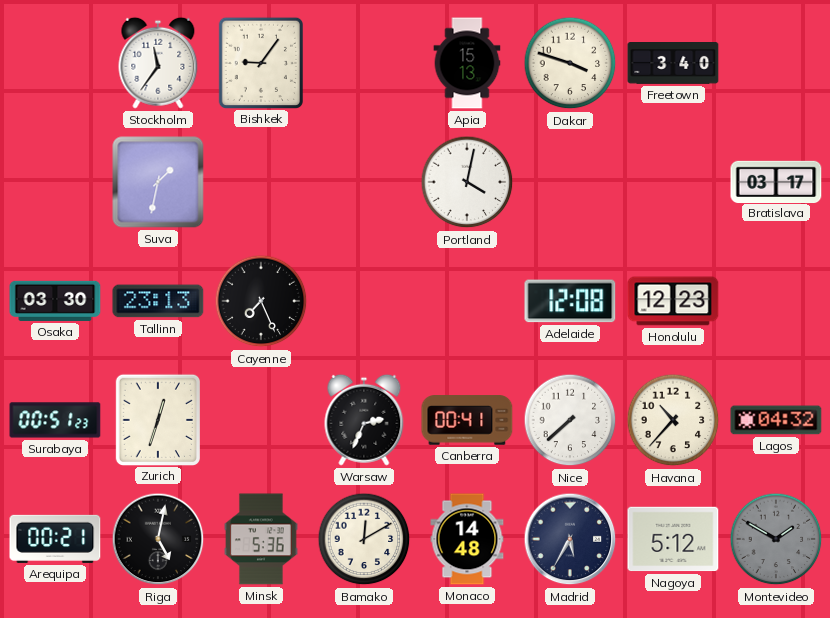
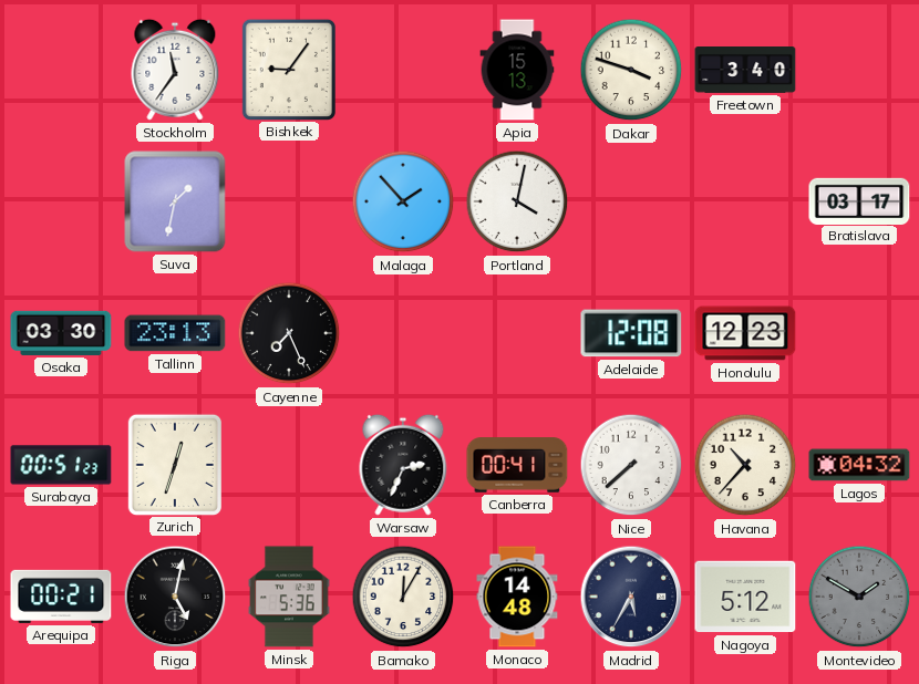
Malaga: none -> 1:53 (403, 201)
Bamako: 12:10 -> 12:05 (403, 597)
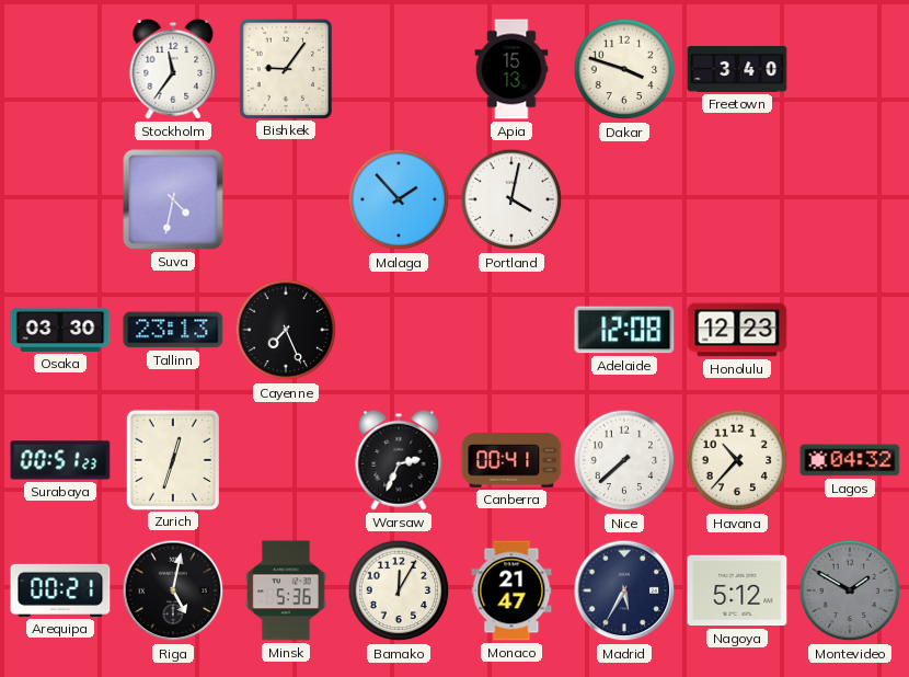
Suva: 1:32 -> 4:32 (173, 199)
Bratislava: 03:17 -> none (859, 200)
Monaco: 14:48 -> 21:47 (511, 590)
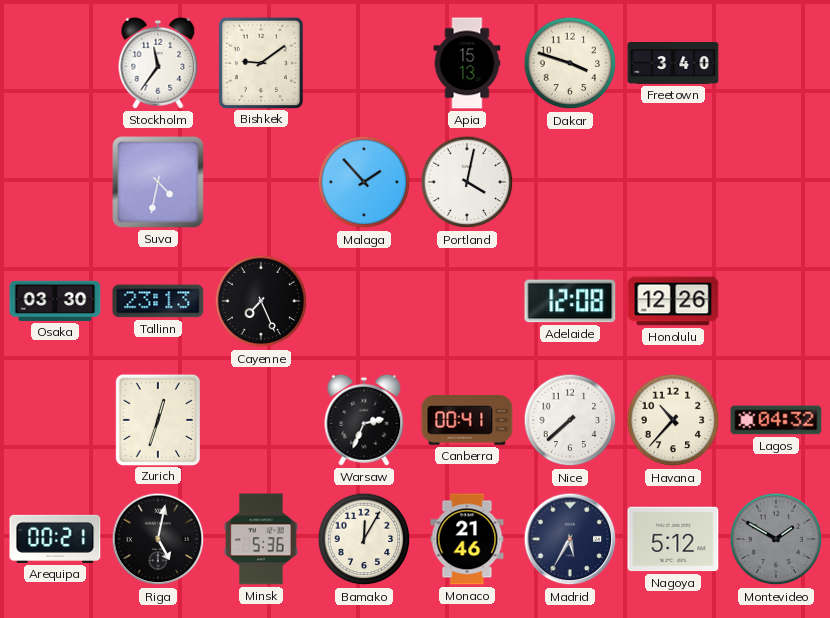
Bishkek: 9:06 -> 9:09 (260, 62)
Honolulu: 12:23 -> 12:26 (673, 301)
Surabaya: 00:51 -> none (60, 460)
Monaco: 21:47 -> 21:46 (467, 539)
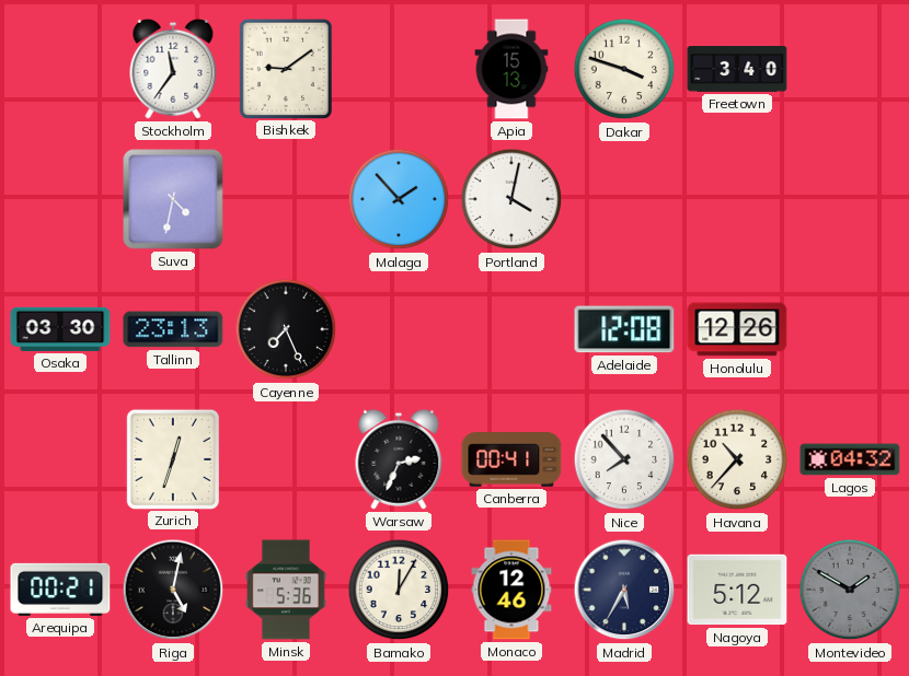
Nice: 7:38 -> 7:53 (624, 459)
Monaco: 21:46 -> 12:46 (511, 590)
